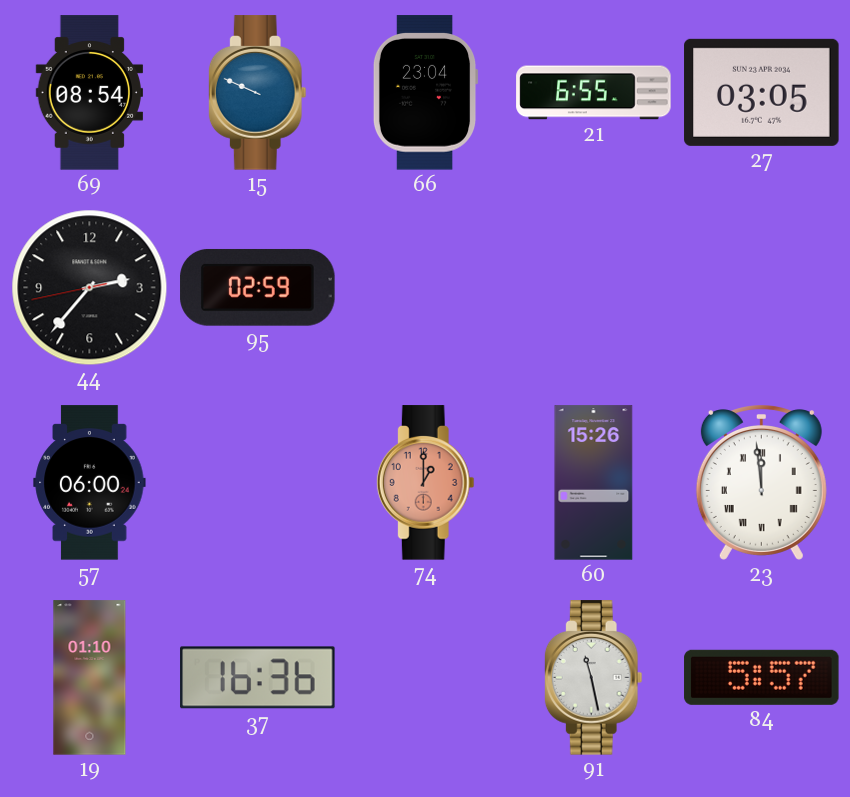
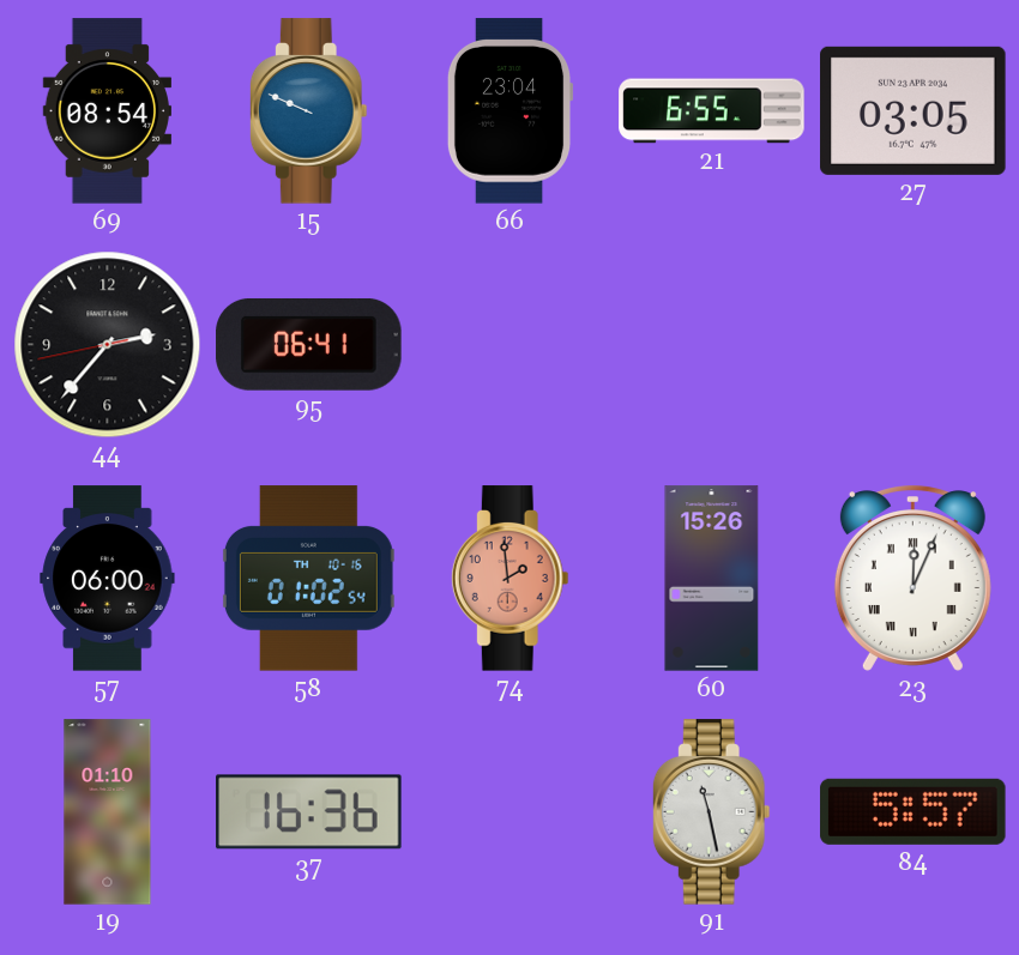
95: 02:59 -> 06:41 (309, 344)
58: none -> 01:02 (308, 579)
74: 1:00 -> 1:59 (509, 579)
23: 11:59 -> 12:04 (912, 579)
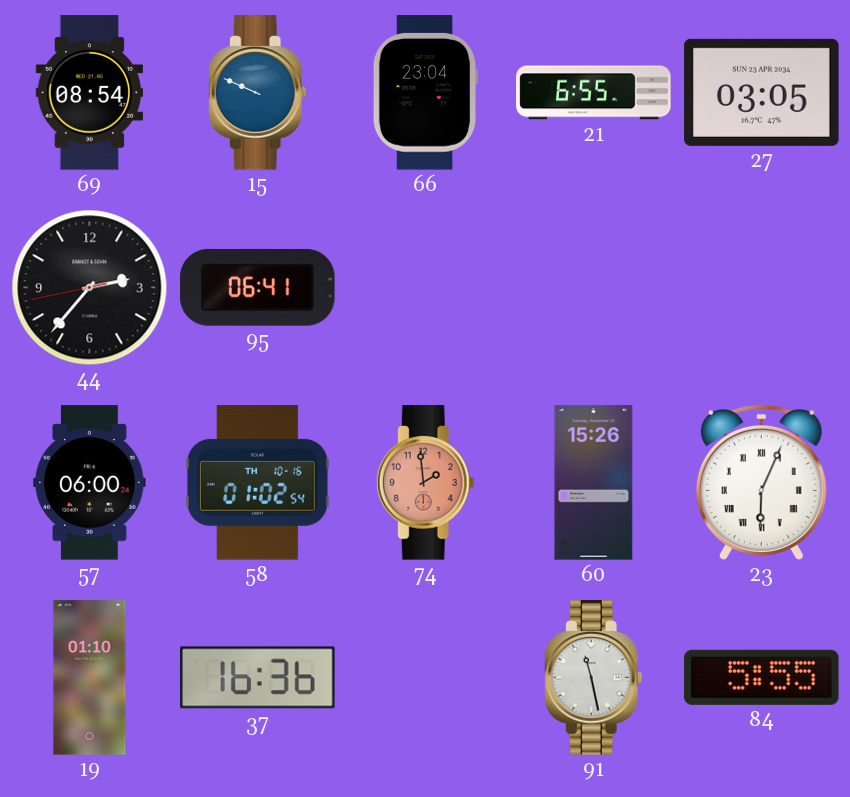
23: 12:04 -> 6:04 (761, 483)
84: 5:57 -> 5:55 (762, 677)
